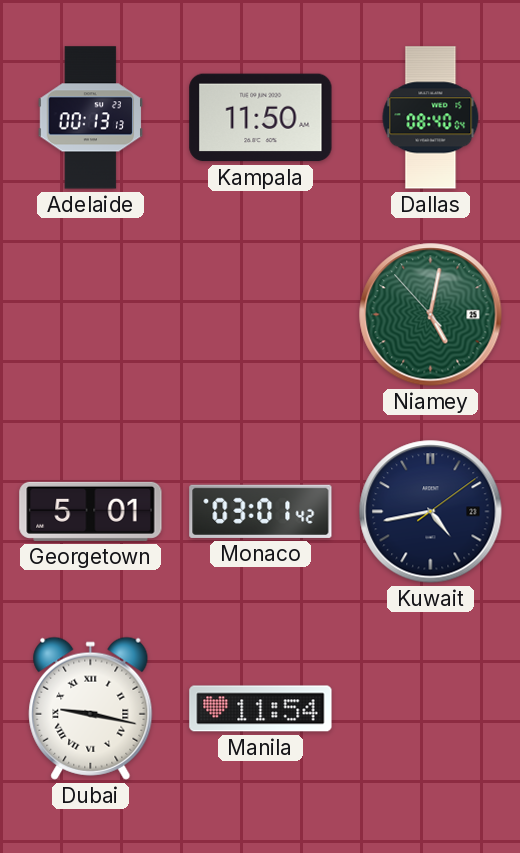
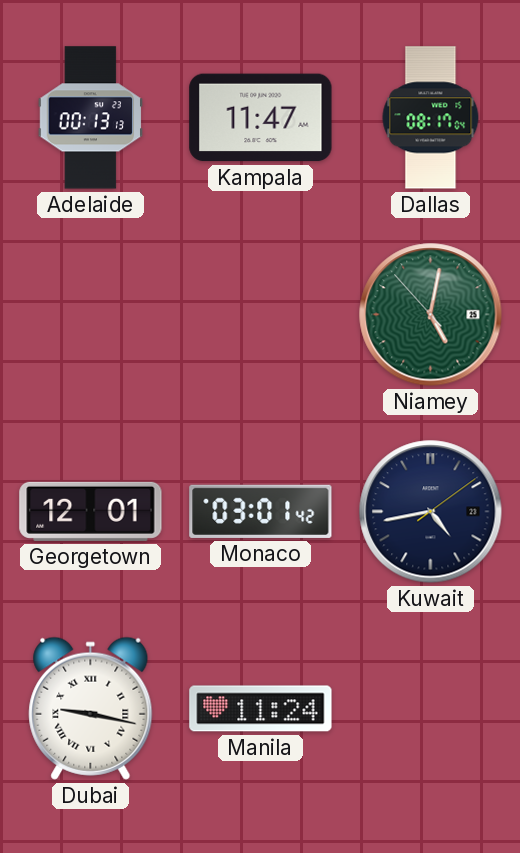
Kampala: 11:50 -> 11:47 (261, 118)
Dallas: 08:40 -> 08:17 (431, 118)
Georgetown: 5:01 -> 12:01 (91, 511)
Manila: 11:54 -> 11:24 (261, 709)
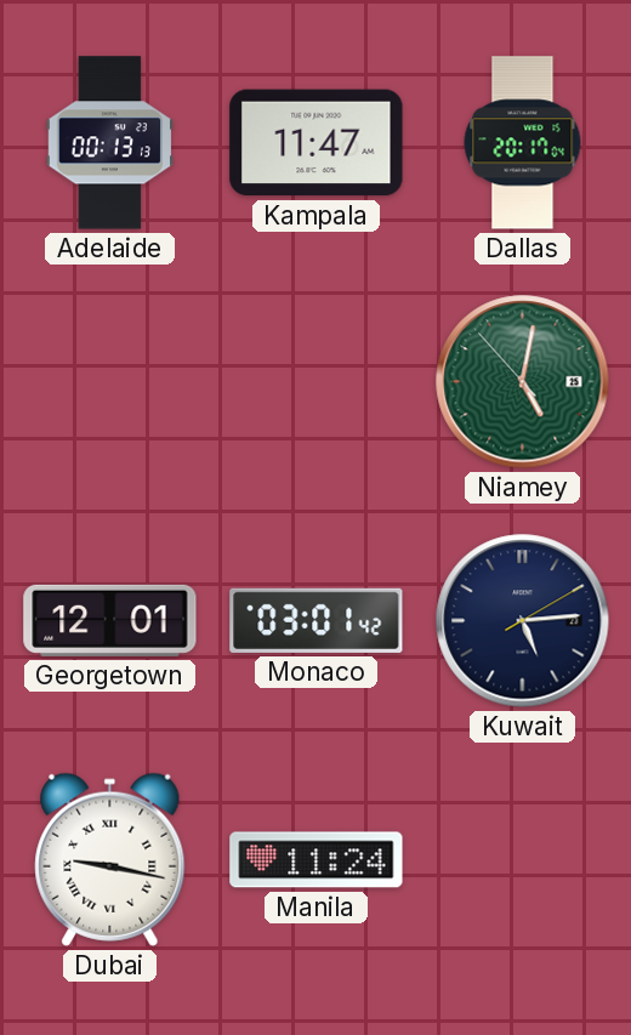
Dallas: 08:17 -> 20:17 (523, 143)
Kuwait: 4:43 -> 5:14 (523, 621)
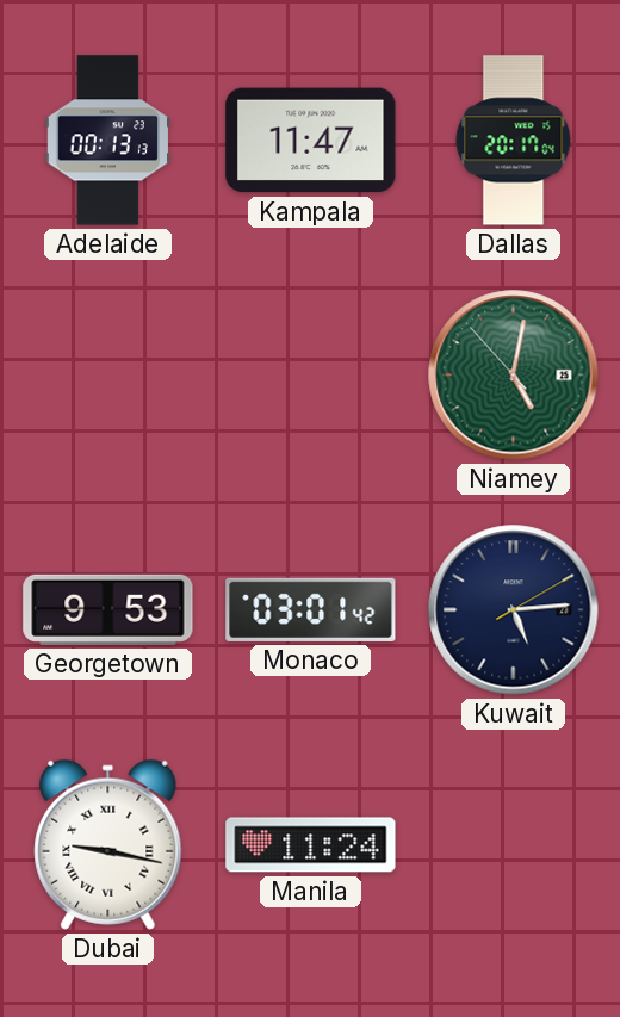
Georgetown: 12:01 -> 9:53 (108, 609)
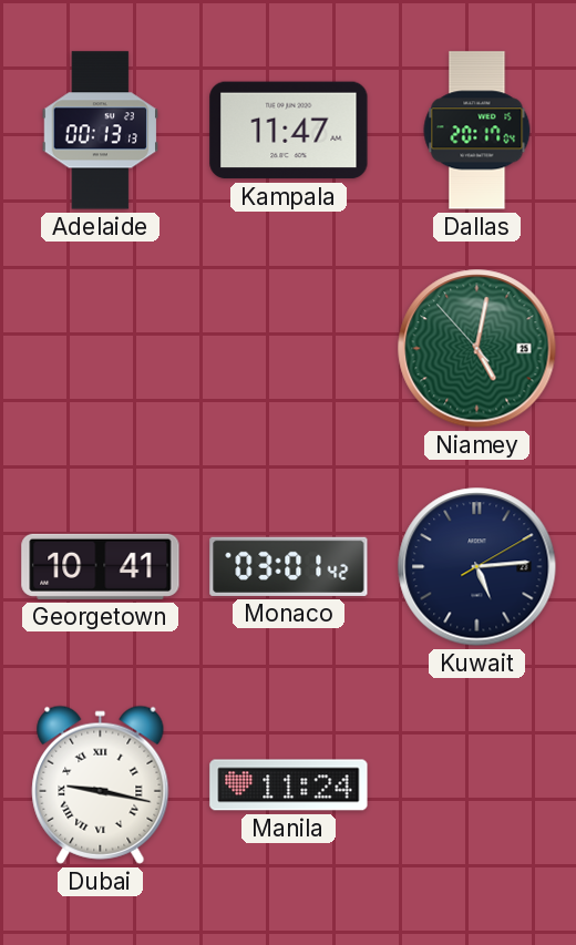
Georgetown: 9:53 -> 10:41 (101, 566)
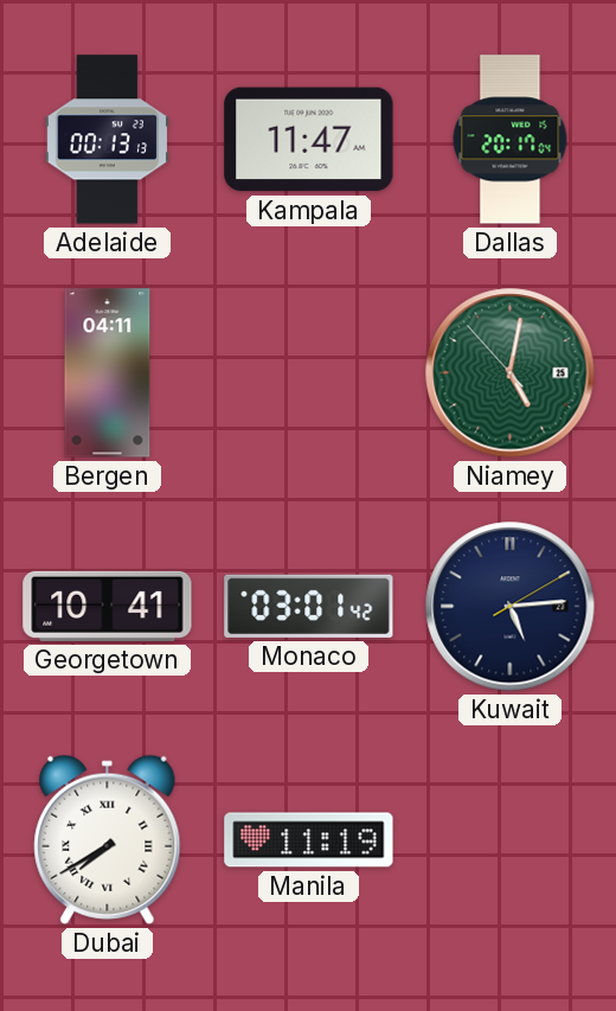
Bergen: none -> 04:11 (108, 373)
Dubai: 9:17 -> 7:40 (108, 839)
Manila: 11:24 -> 11:19 (309, 840)
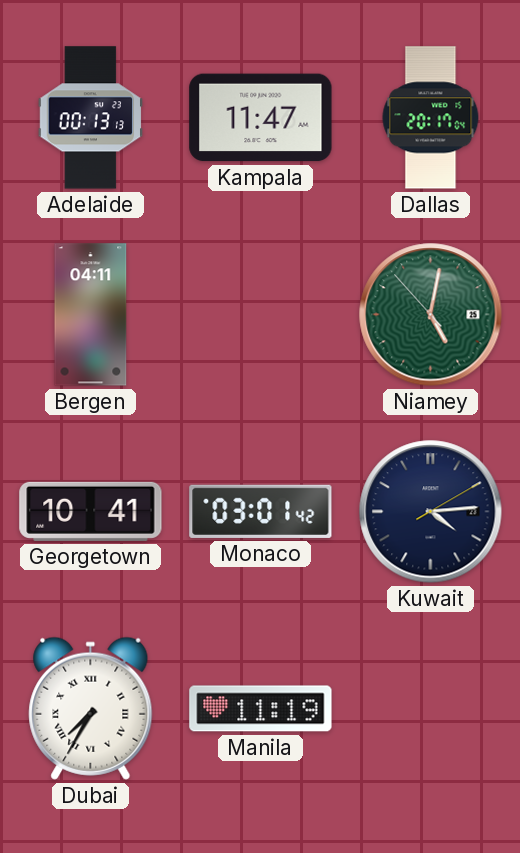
Kuwait: 5:14 -> 4:14 (431, 512)
Dubai: 7:40 -> 7:35 (91, 708)
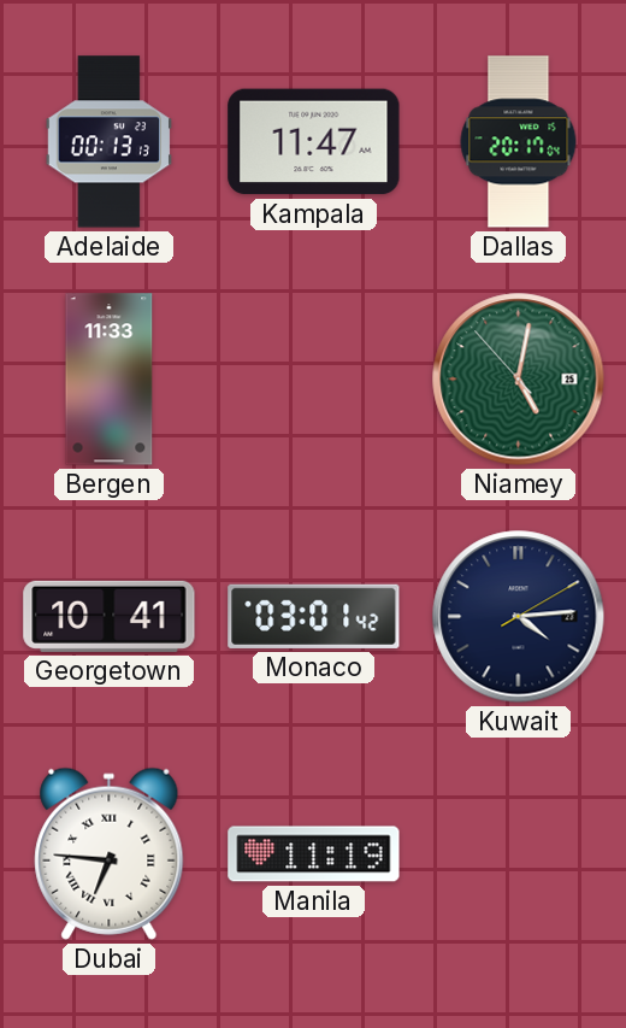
Bergen: 04:11 -> 11:33 (110, 380)
Dubai: 7:35 -> 6:46 (110, 853)
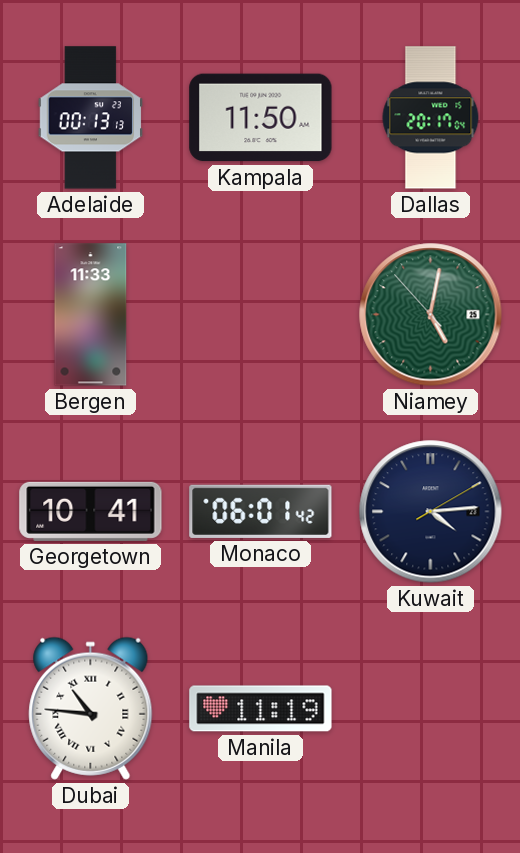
Kampala: 11:47 -> 11:50 (261, 118)
Monaco: 03:01 -> 06:01 (261, 511)
Dubai: 6:46 -> 10:46 (91, 708)
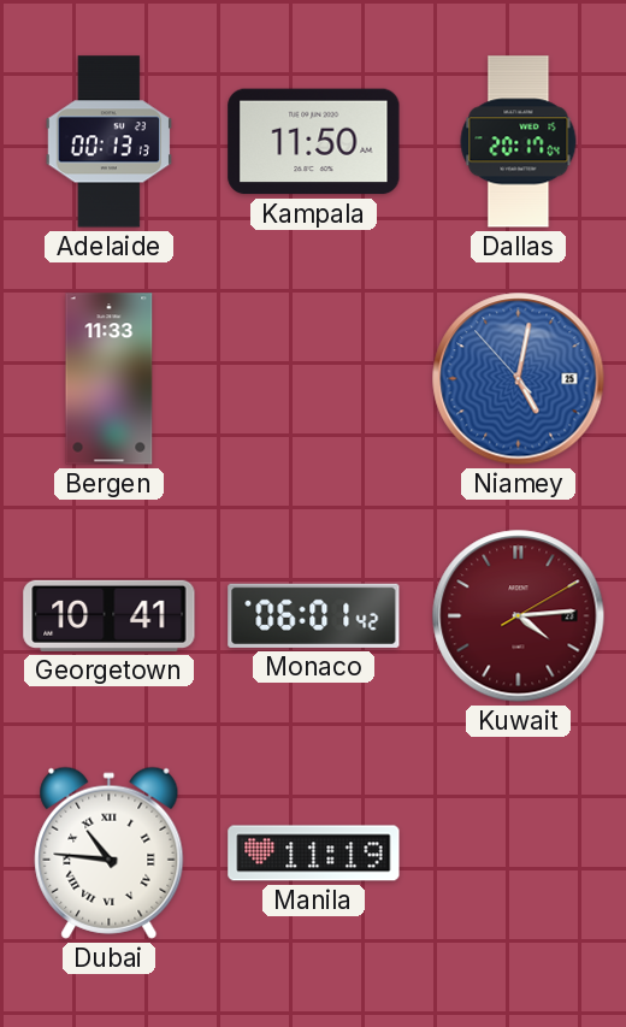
Niamey dial: green -> blue (519, 379)
Kuwait dial: navy -> burgundy (519, 616)
